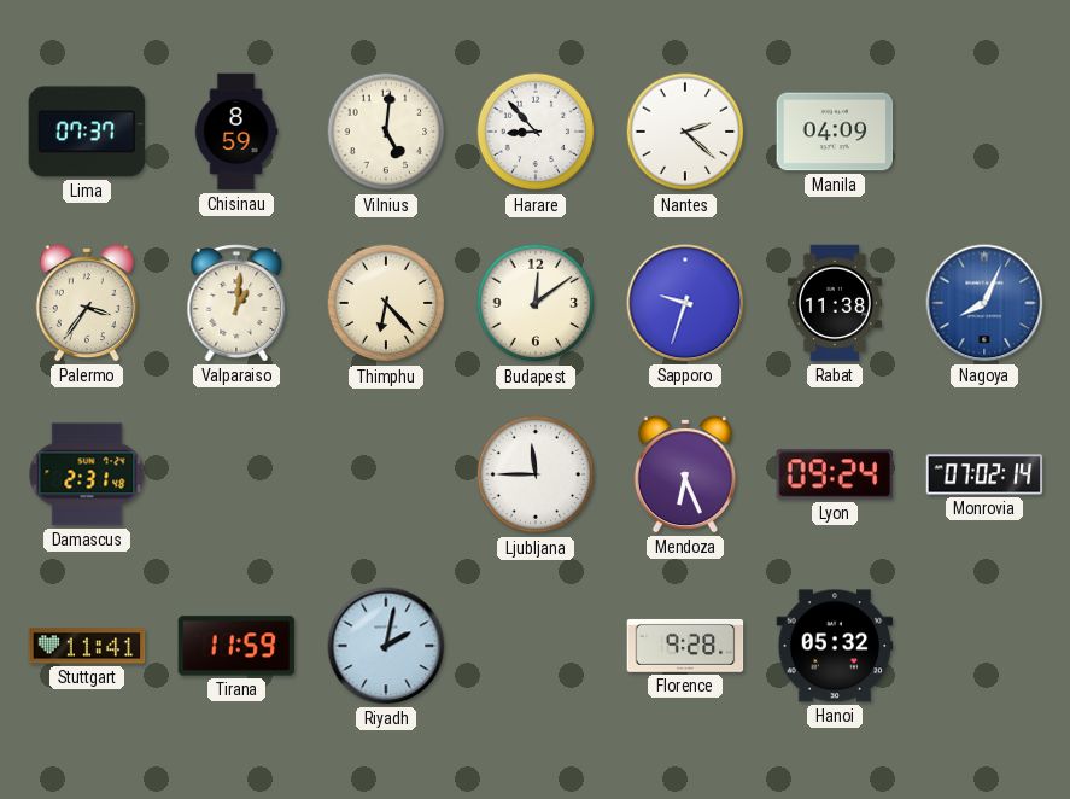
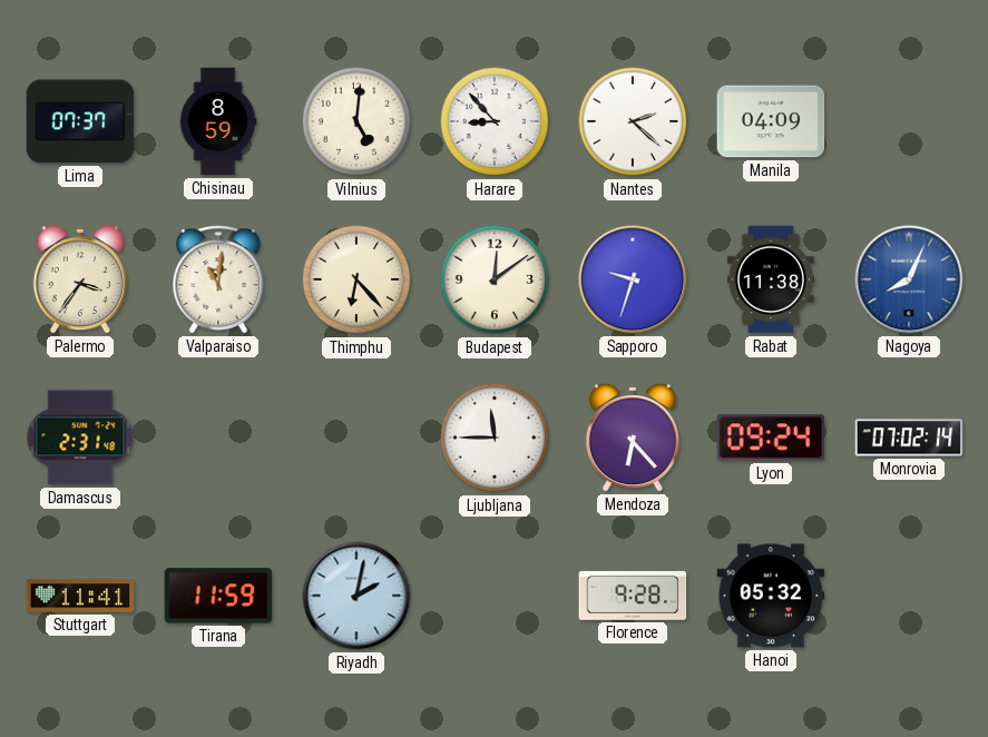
Valparaiso: 1:01 -> 11:01 (218, 279)
Mendoza: 6:26 -> 6:23 (633, 438)
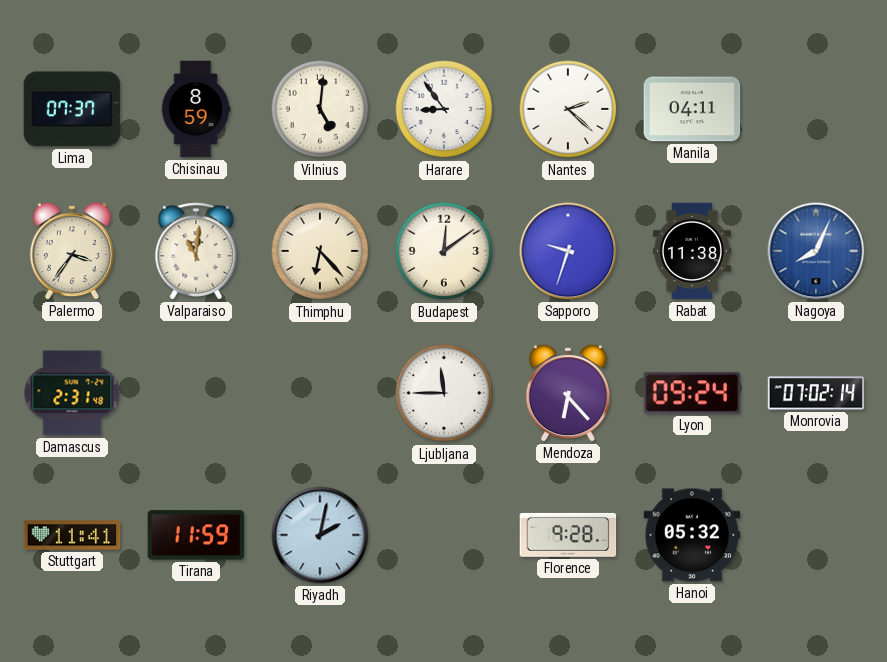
Harare: 8:53 -> 8:54 (444, 109)
Manila: 04:09 -> 04:11 (692, 109)
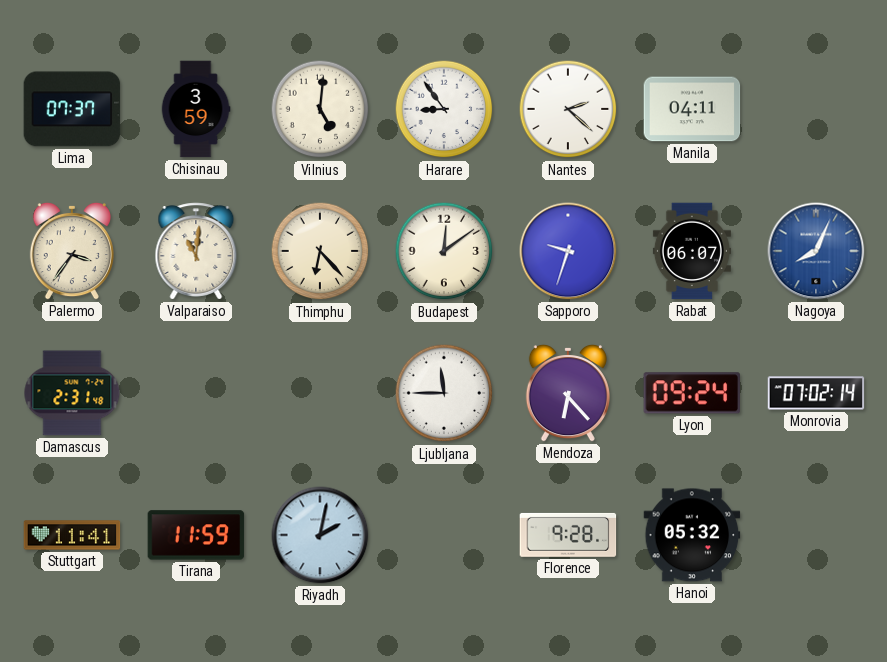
Chisinau: 8:59 -> 3:59 (196, 109)
Rabat: 11:38 -> 06:07 (692, 251)
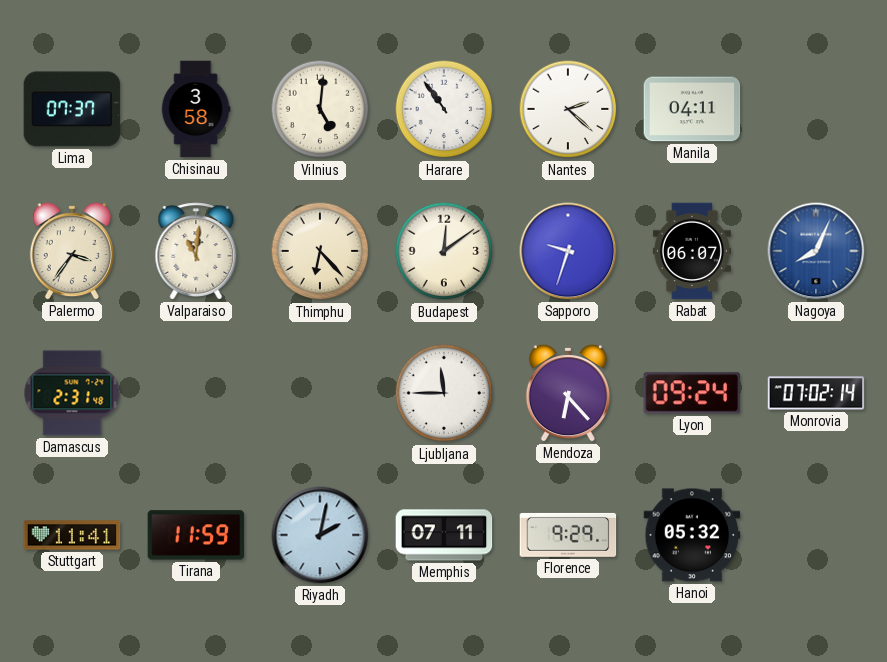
Chisinau: 3:59 -> 3:58 (196, 109)
Harare: 8:54 -> 10:54 (444, 109)
Memphis: none -> 07:11 (444, 535)
Florence: 9:28 -> 9:29 (568, 535)
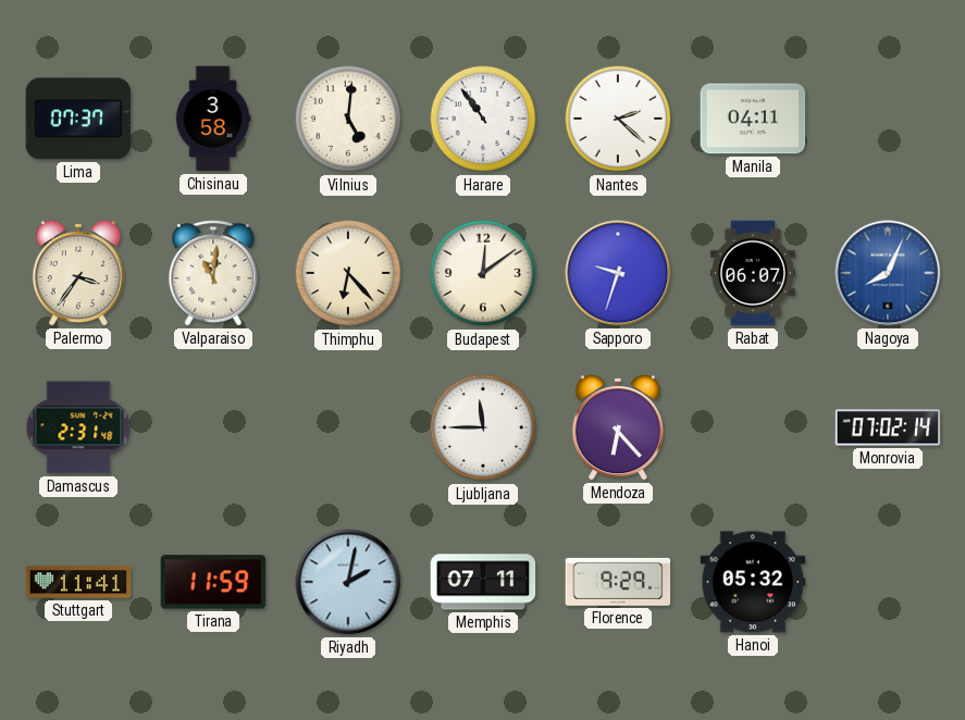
Lyon: 09:24 -> none (691, 393)
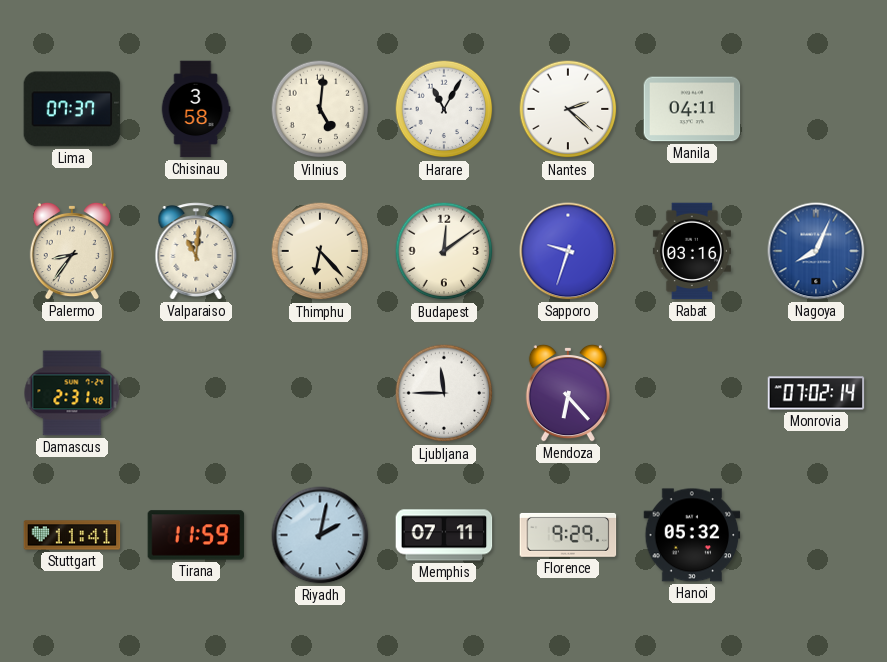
Harare: 10:54 -> 11:05 (444, 109)
Palermo: 3:36 -> 8:36 (72, 251)
Rabat: 06:07 -> 03:16 (692, 251)
